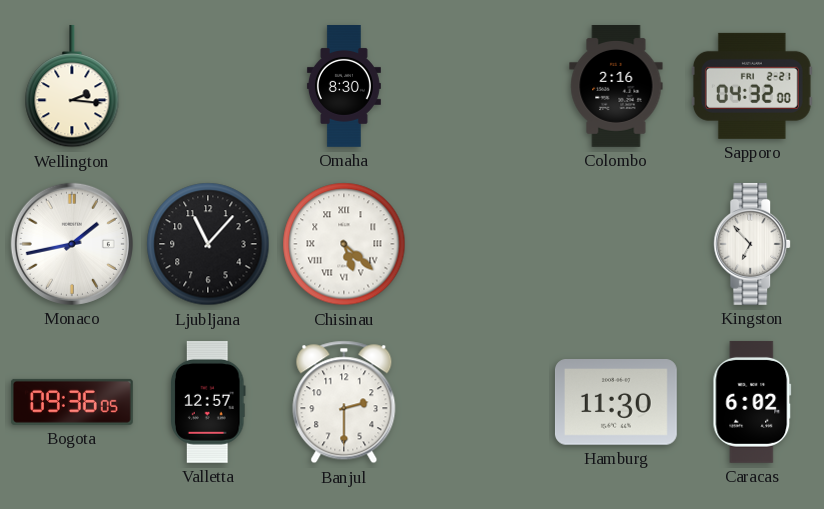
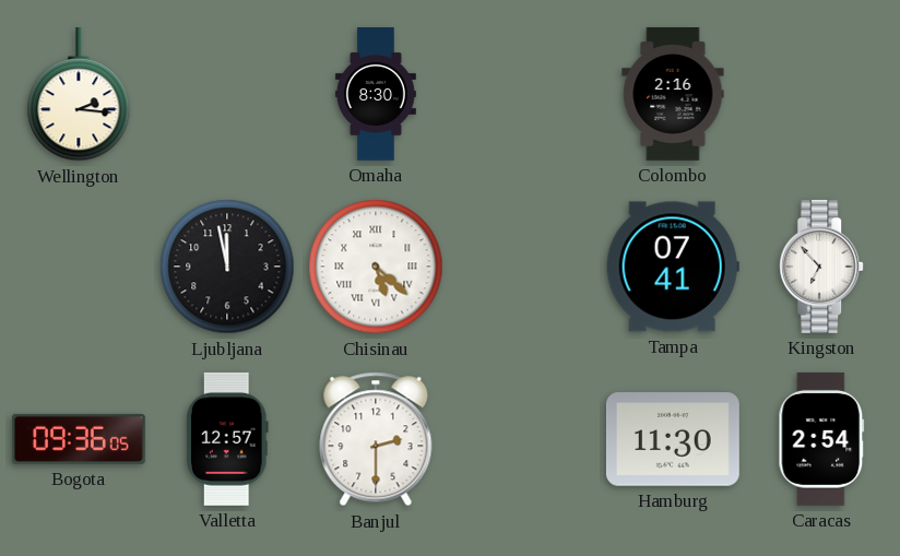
Sapporo: 04:32 -> none (752, 86)
Monaco: 1:43 -> none (72, 244)
Ljubljana: 11:07 -> 11:58 (227, 267)
Tampa: none -> 07:41 (673, 267)
Caracas: 6:02 -> 2:54 (821, 439)
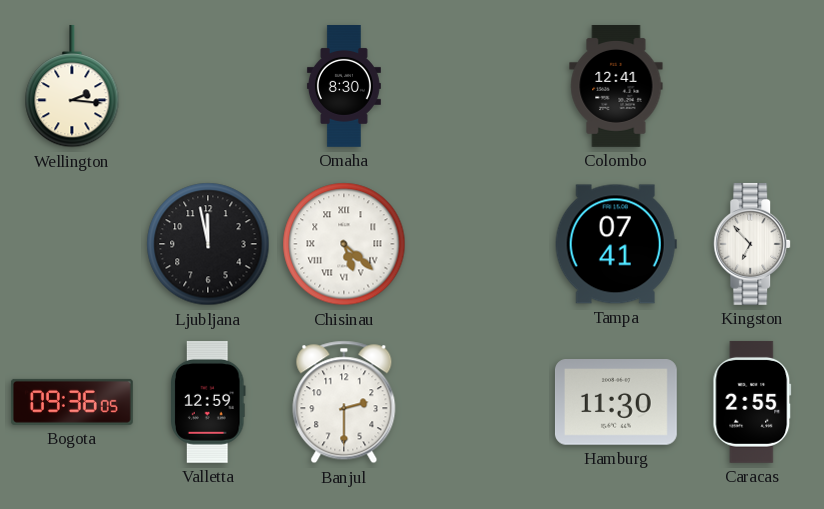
Colombo: 2:16 -> 12:41 (616, 87)
Valletta: 12:57 -> 12:59 (208, 402)
Caracas: 2:54 -> 2:55 (752, 402)
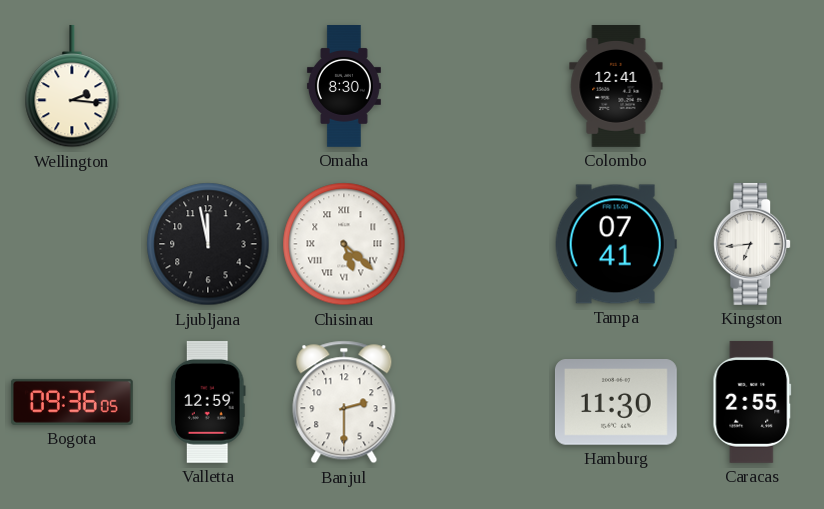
Kingston: 6:53 -> 6:44 (753, 244)
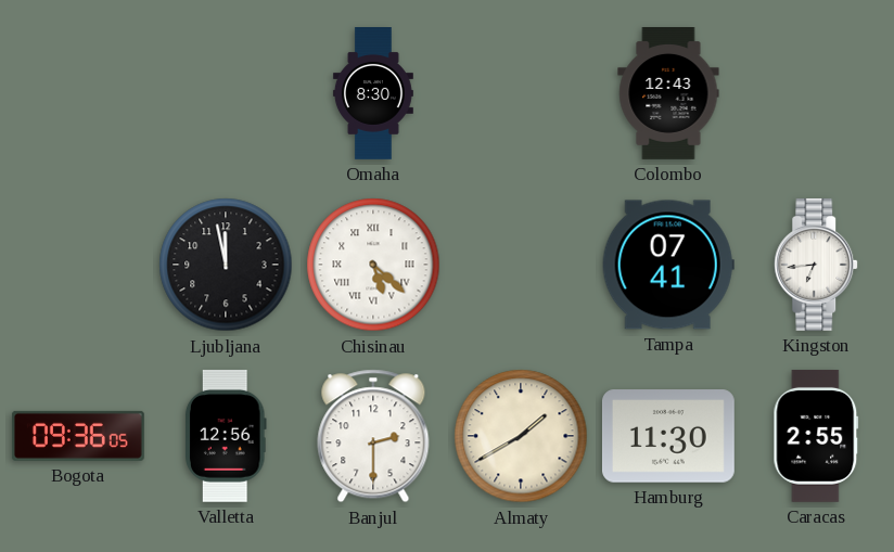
Wellington: 2:16 -> none (72, 86)
Colombo: 12:41 -> 12:43 (668, 94)
Valletta: 12:59 -> 12:56 (226, 436)
Almaty: none -> 1:40 (521, 436)
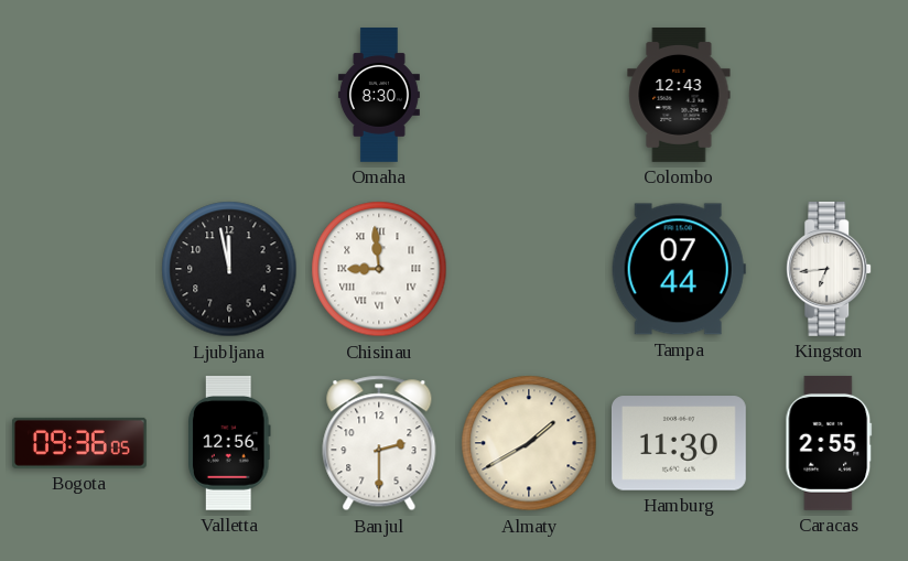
Chisinau: 5:22 -> 8:59 (379, 269)
Tampa: 07:41 -> 07:44 (679, 269)
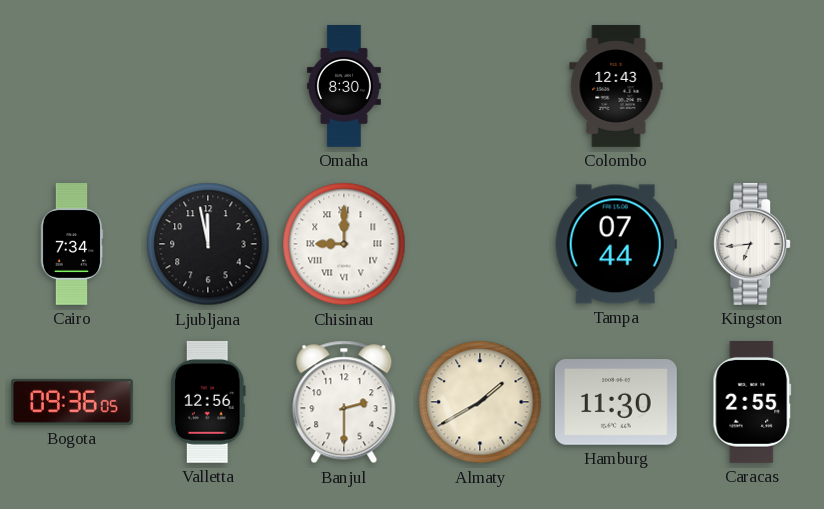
Cairo: none -> 7:34 (72, 245)
Chisinau: 8:59 -> 9:00 (344, 244)
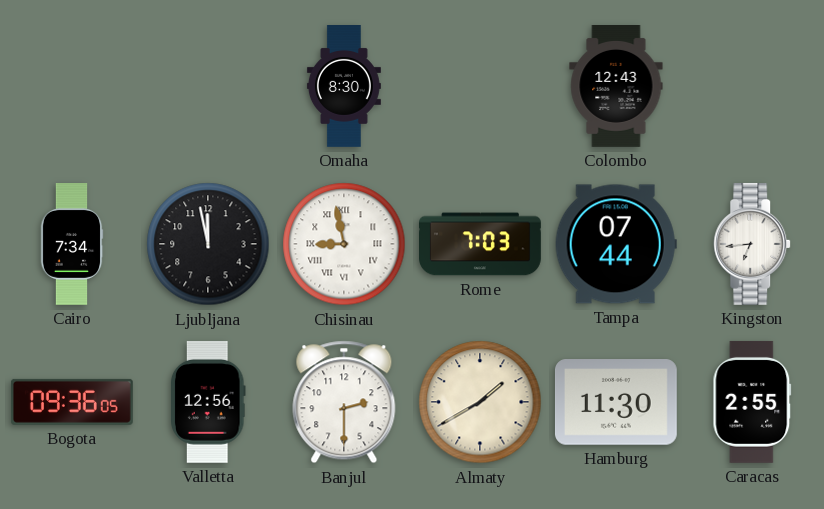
Chisinau: 9:00 -> 8:58 (344, 244)
Rome: none -> 7:03 (481, 244)
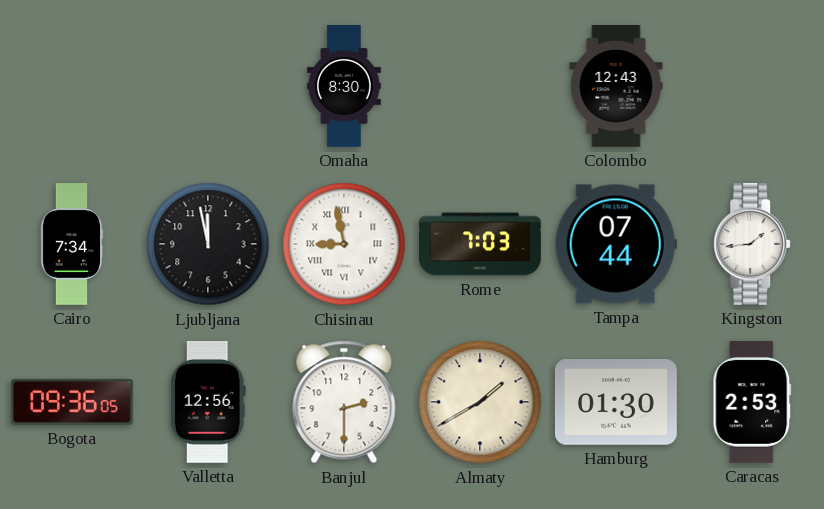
Kingston: 6:44 -> 1:44 (753, 244)
Hamburg: 11:30 -> 01:30 (616, 402)
Caracas: 2:55 -> 2:53 (752, 402)
